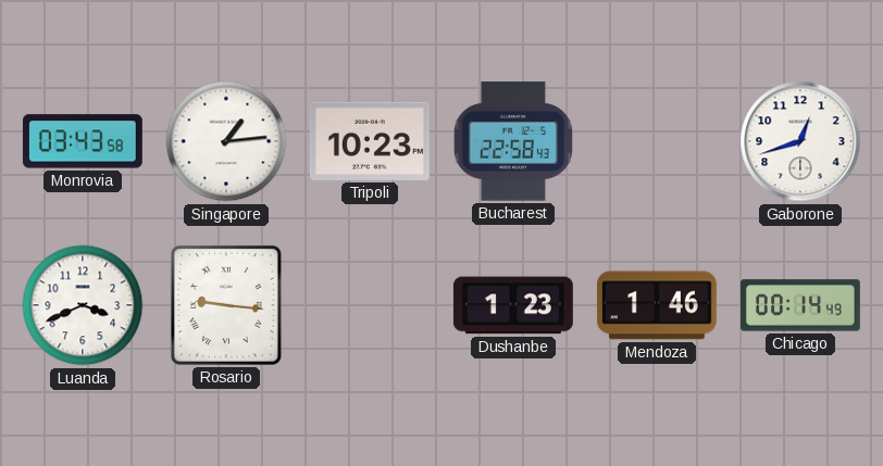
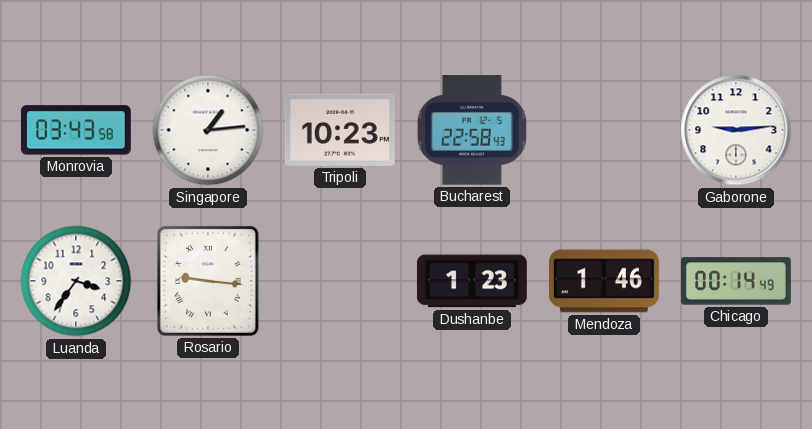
Gaborone: 12:42 -> 9:14 (736, 130)
Luanda: 3:41 -> 3:36 (76, 281)
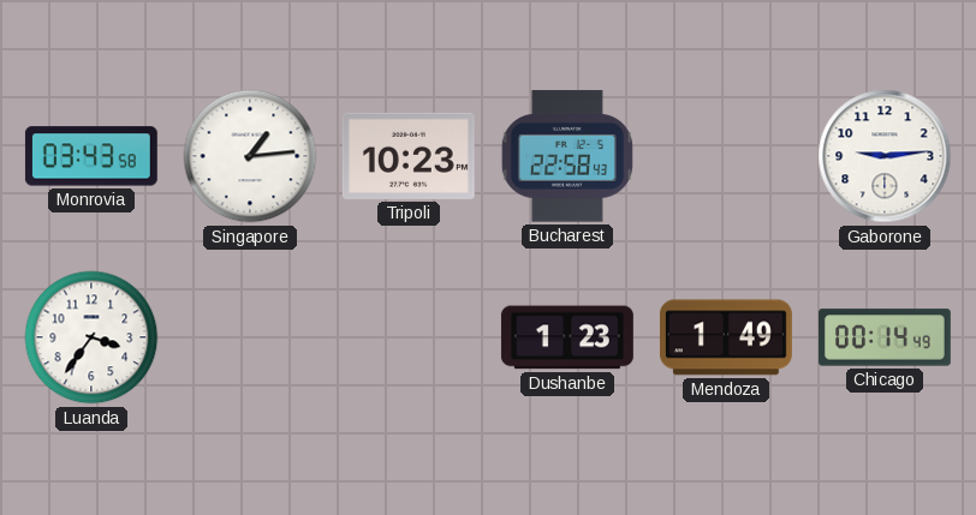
Rosario: 9:16 -> none (208, 281)
Mendoza: 1:46 -> 1:49 (726, 337)
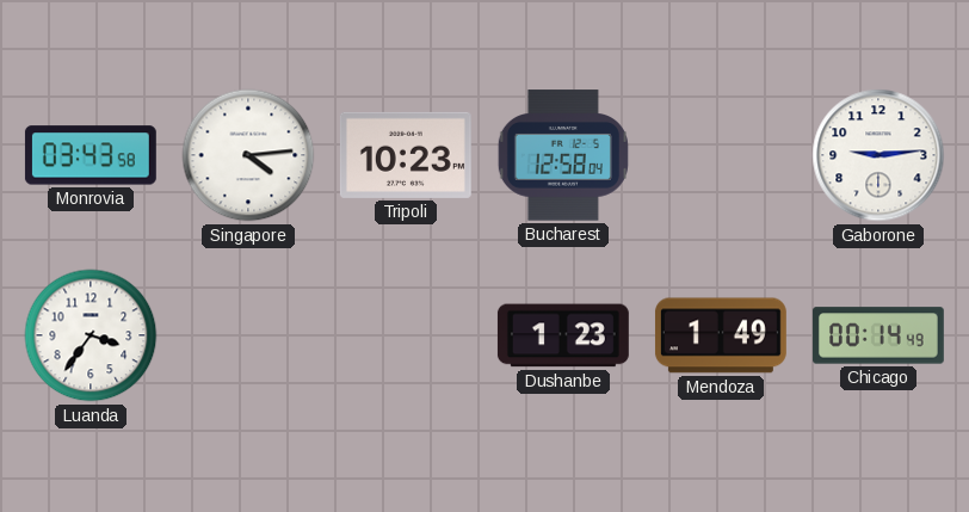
Singapore: 1:14 -> 4:14 (248, 155)
Bucharest: 22:58 -> 12:58 (563, 155)
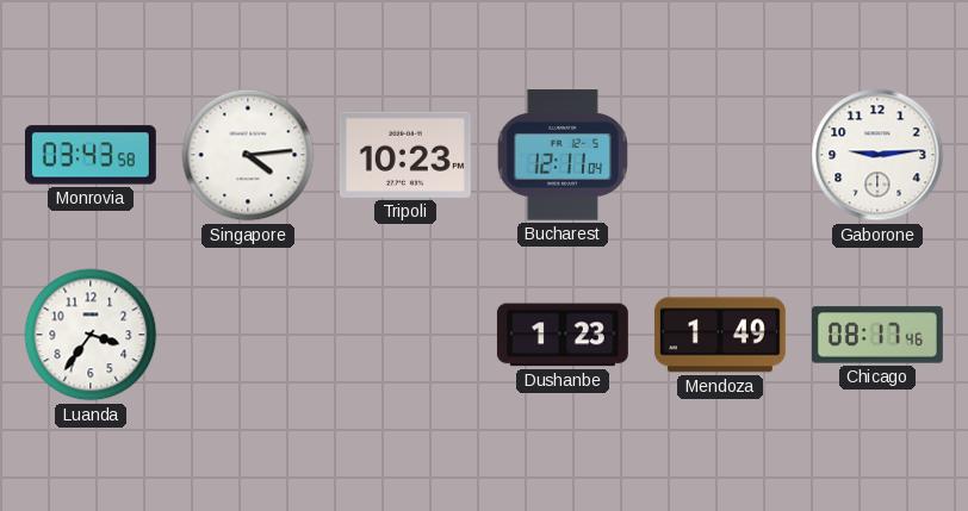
Bucharest: 12:58 -> 12:11 (563, 155)
Chicago: 00:14 -> 08:17 (877, 335)
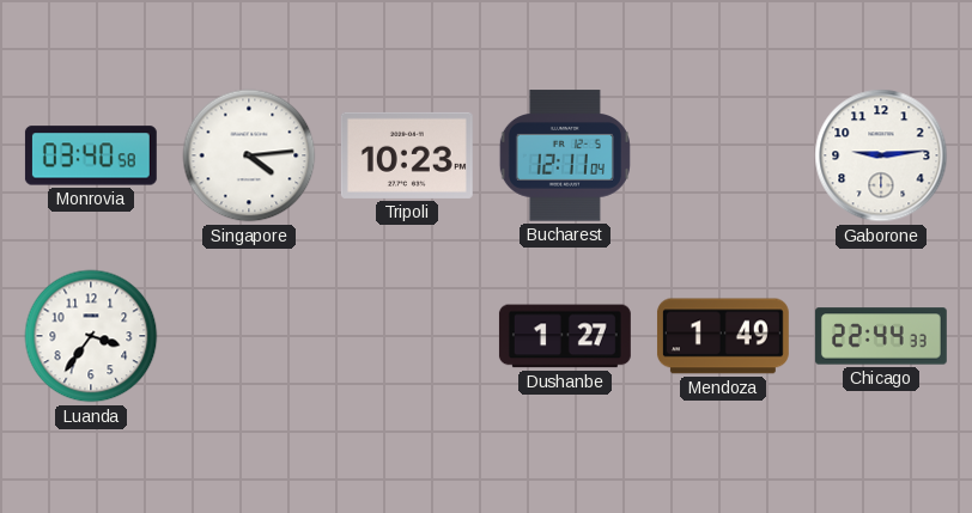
Monrovia: 03:43 -> 03:40 (91, 155)
Dushanbe: 1:23 -> 1:27 (565, 336)
Chicago: 08:17 -> 22:44 (881, 336)
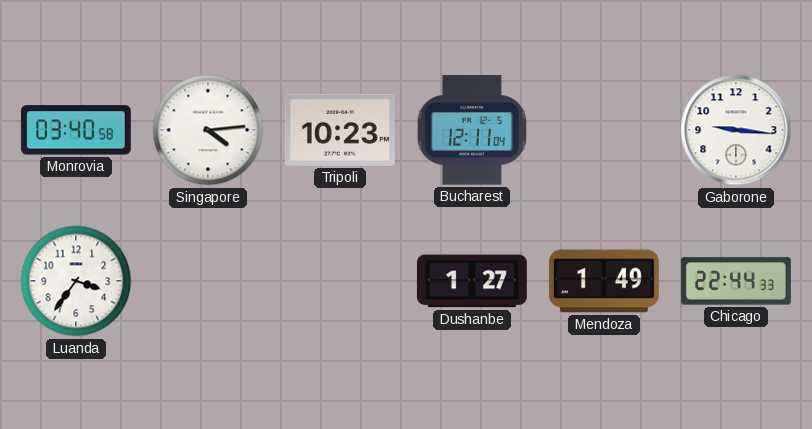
Gaborone: 9:14 -> 9:16 (736, 130)
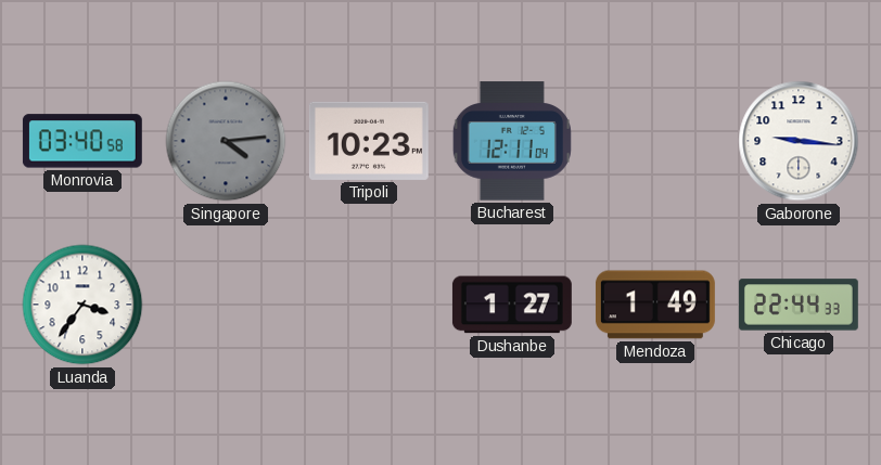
Singapore dial: white -> grey (226, 141)
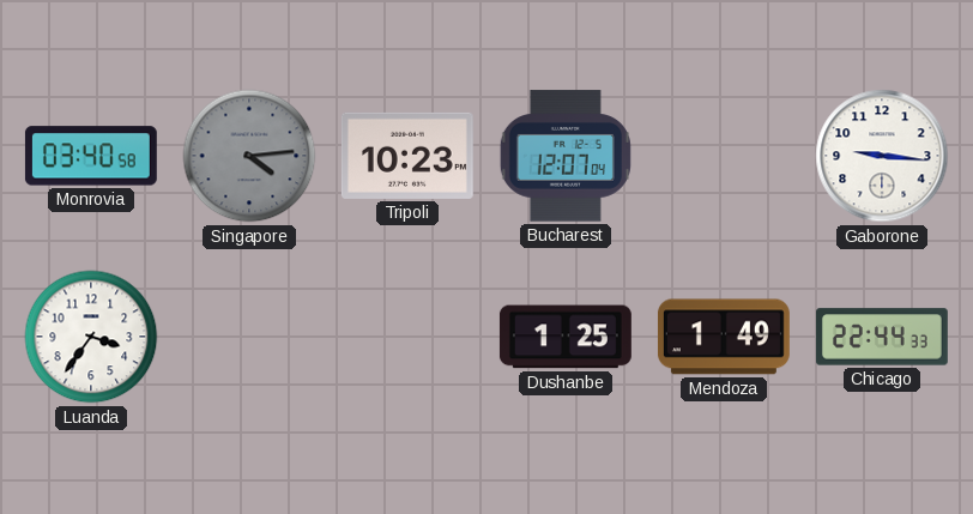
Bucharest: 12:11 -> 12:07 (566, 156)
Dushanbe: 1:27 -> 1:25 (566, 337)
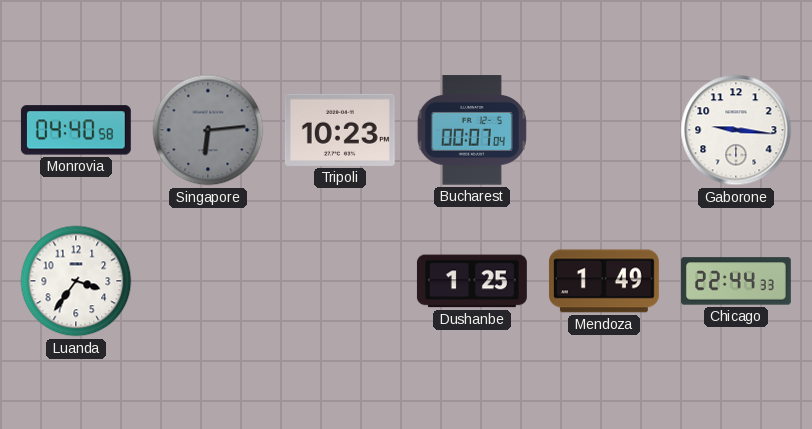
Monrovia: 03:40 -> 04:40 (76, 130)
Singapore: 4:14 -> 6:14 (208, 130)
Bucharest: 12:07 -> 00:07 (472, 130)
